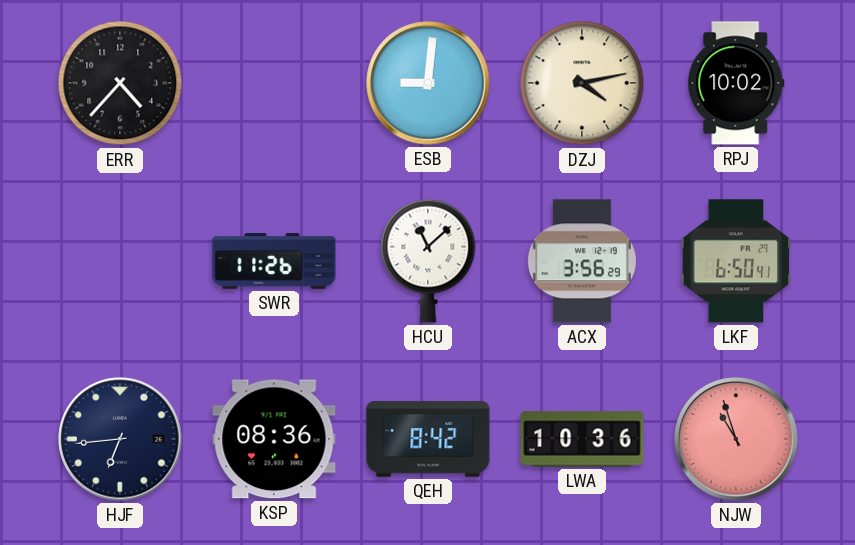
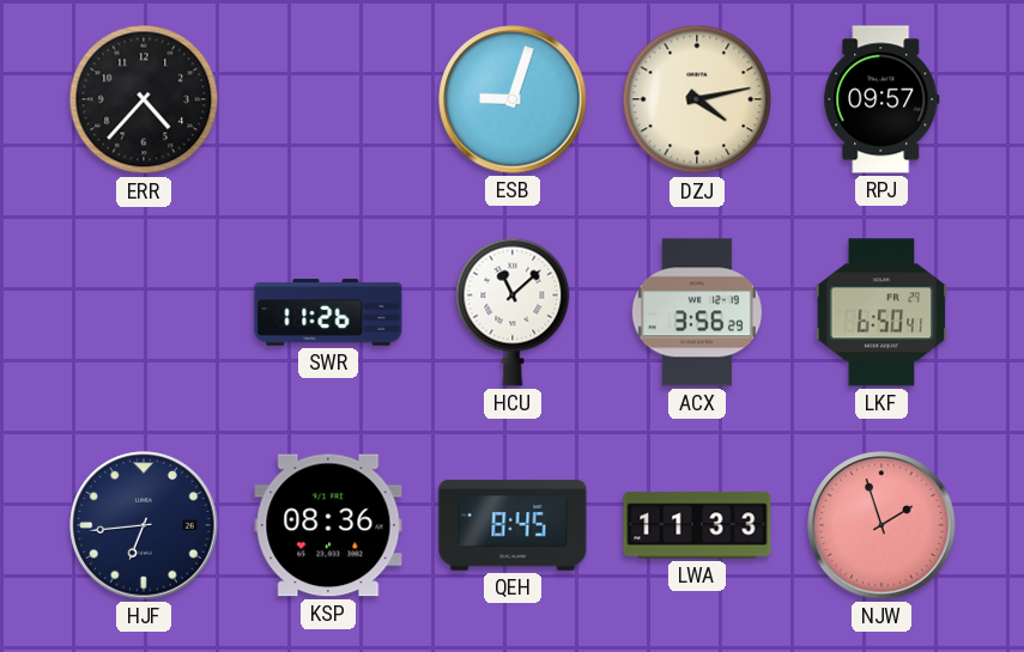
ESB: 9:01 -> 9:03 (513, 99)
RPJ: 10:02 -> 09:57 (881, 99)
QEH: 8:42 -> 8:45 (513, 525)
LWA: 10:36 -> 11:33 (697, 525)
NJW: 10:57 -> 1:57 (881, 525)
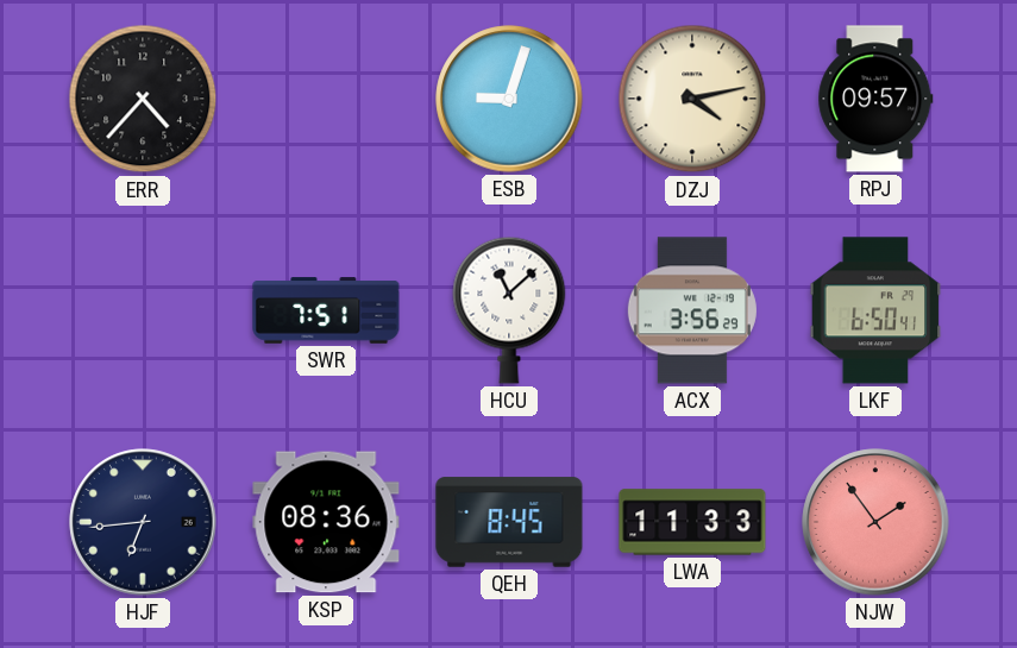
SWR: 11:26 -> 7:51 (326, 310)
NJW: 1:57 -> 1:54 (875, 522)
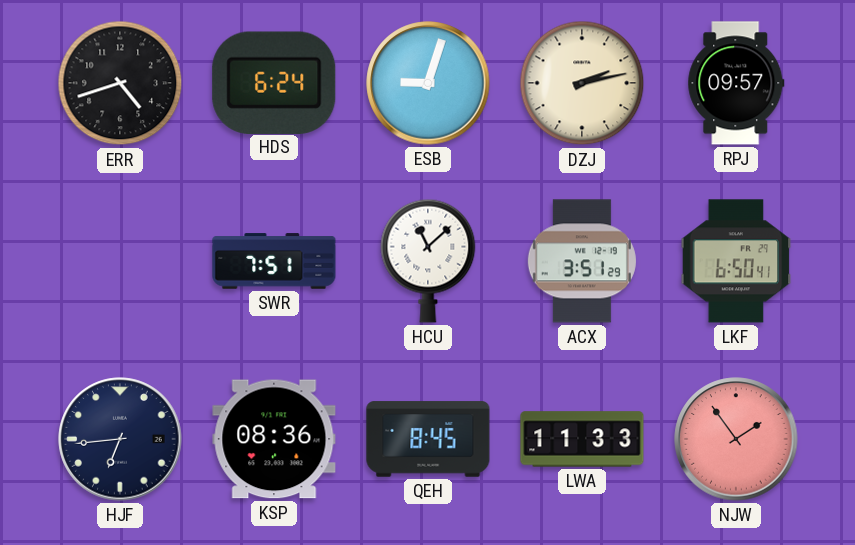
ERR: 4:37 -> 4:42 (120, 83)
HDS: none -> 6:24 (274, 82)
DZJ: 4:13 -> 2:13 (582, 83)
ACX: 3:56 -> 3:51 (582, 261)
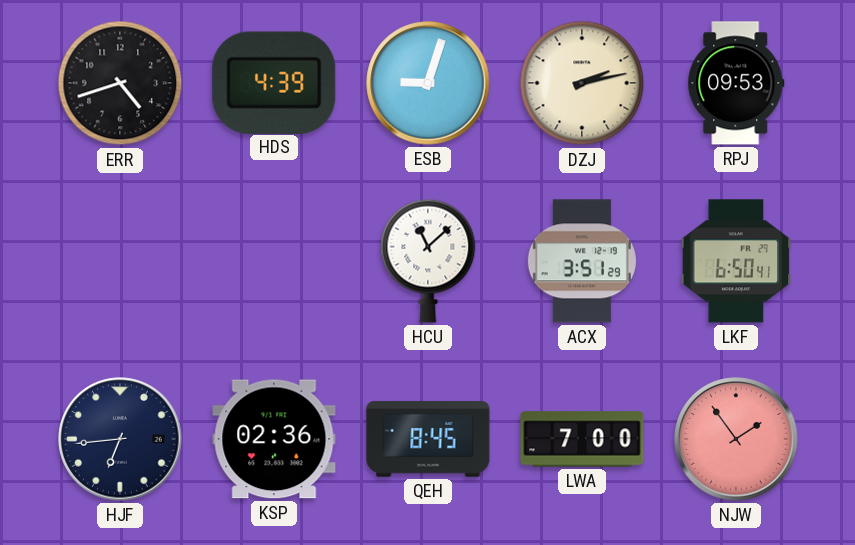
HDS: 6:24 -> 4:39 (274, 82)
RPJ: 09:57 -> 09:53 (736, 83)
SWR: 7:51 -> none (274, 261)
KSP: 08:36 -> 02:36 (274, 439)
LWA: 11:33 -> 7:00 (582, 439)
